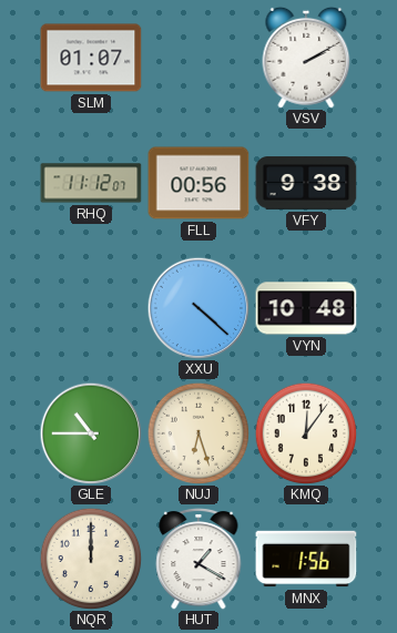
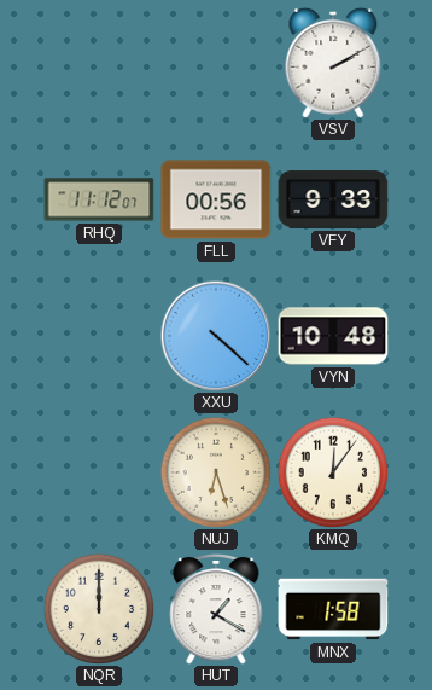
SLM: 01:07 -> none (91, 58)
VFY: 9:38 -> 9:33 (333, 199)
GLE: 10:45 -> none (91, 433)
MNX: 1:56 -> 1:58 (333, 609)
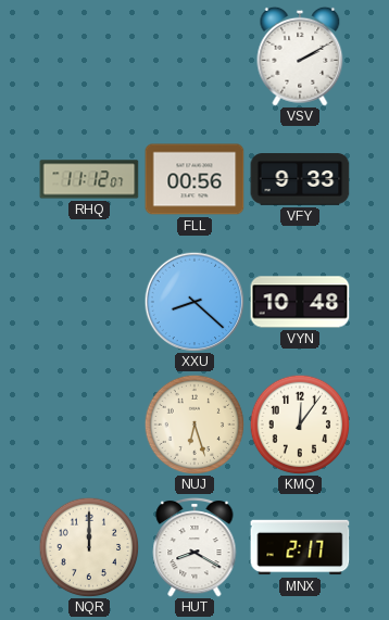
XXU: 4:22 -> 8:22 (195, 302)
HUT: 1:20 -> 8:20 (195, 547)
MNX: 1:58 -> 2:17 (300, 547)
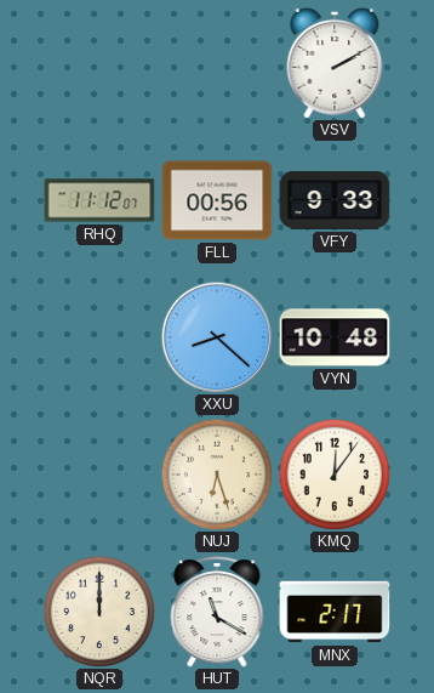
HUT: 8:20 -> 11:20 (217, 612)
